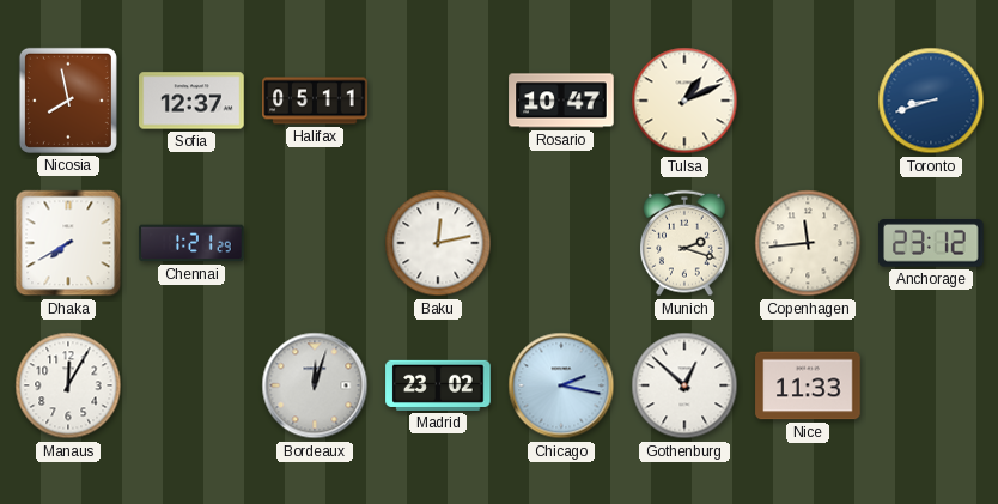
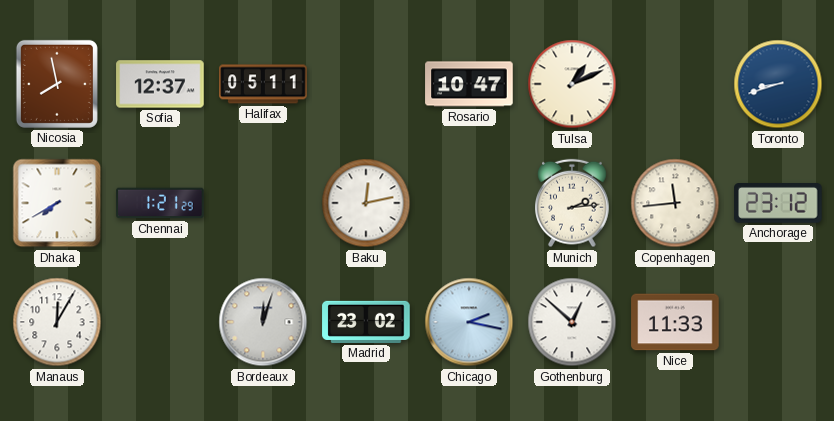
Munich: 2:18 -> 2:14 (573, 203)
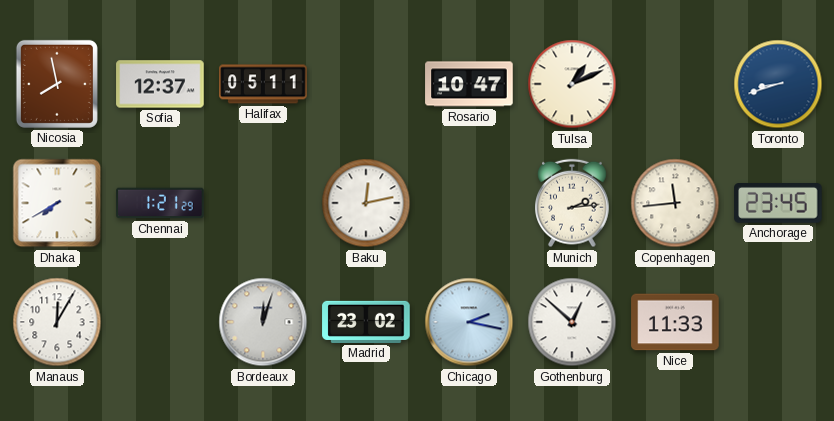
Anchorage: 23:12 -> 23:45 (778, 204)
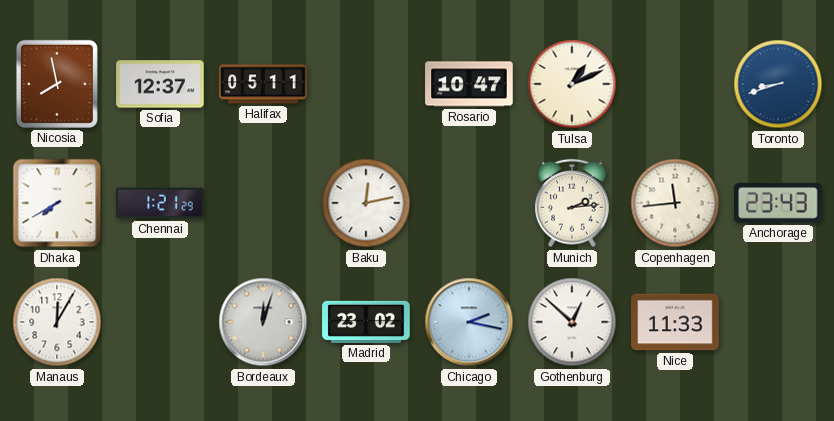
Anchorage: 23:45 -> 23:43 (778, 204)
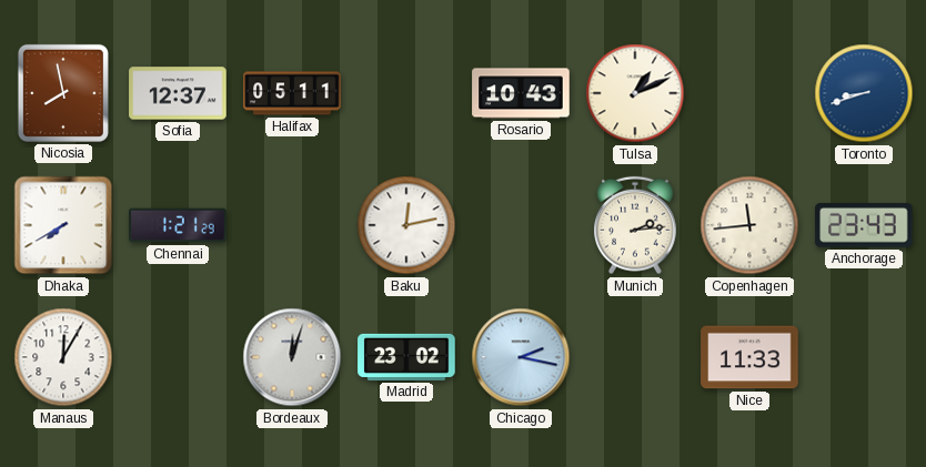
Rosario: 10:47 -> 10:43 (521, 93)
Gothenburg: 12:52 -> none (572, 322)
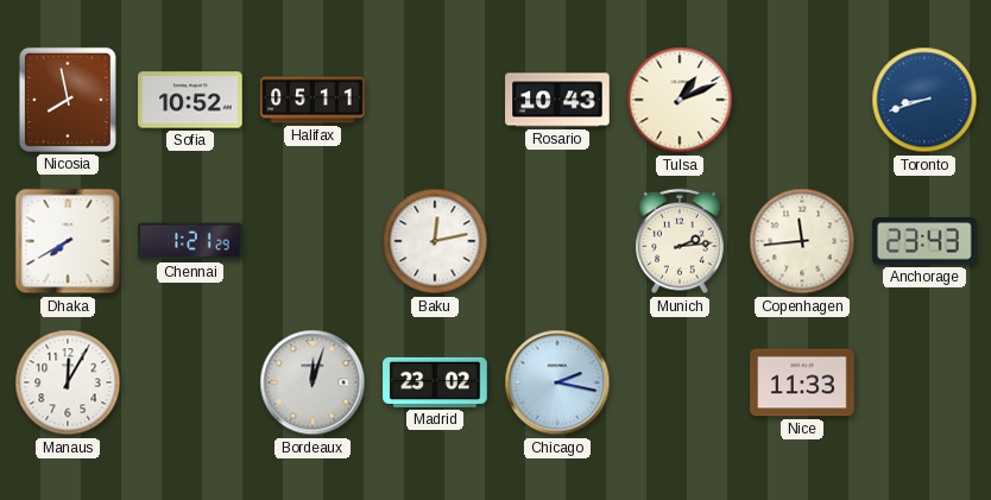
Sofia: 12:37 -> 10:52 (190, 100)
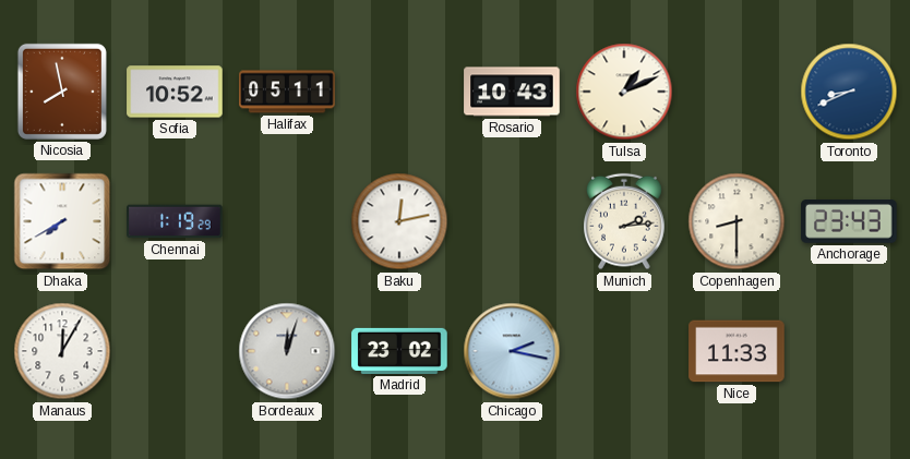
Toronto: 8:42 -> 8:41 (849, 92)
Chennai: 1:21 -> 1:19 (175, 221)
Copenhagen: 11:44 -> 8:30 (737, 221)
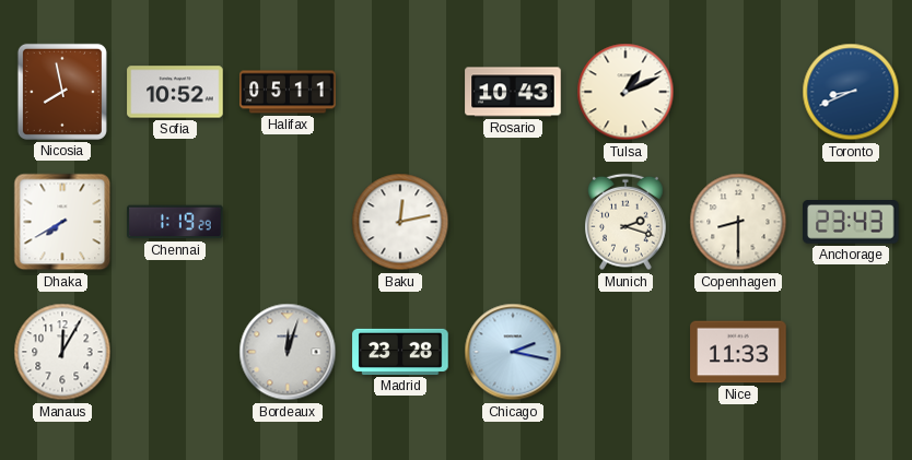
Munich: 2:14 -> 2:18 (627, 222)
Madrid: 23:02 -> 23:28 (400, 352)
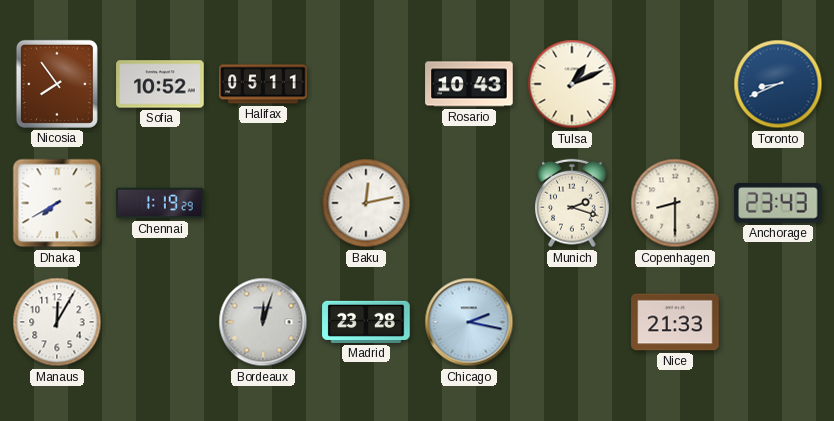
Nicosia: 7:58 -> 7:54 (57, 84)
Nice: 11:33 -> 21:33 (675, 322)
